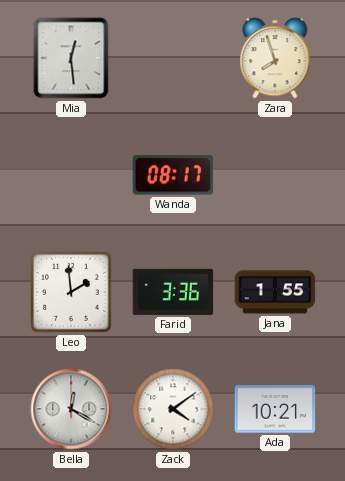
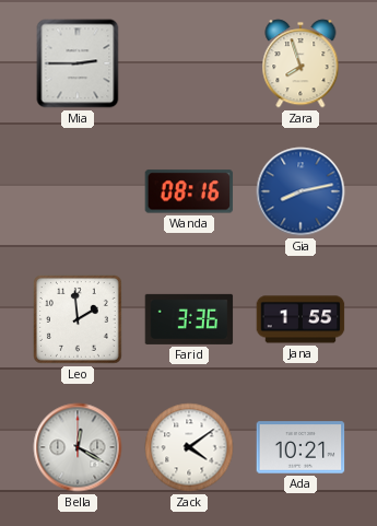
Mia: 12:29 -> 2:45 (78, 63)
Wanda: 08:17 -> 08:16 (189, 191)
Gia: none -> 8:13 (301, 191)
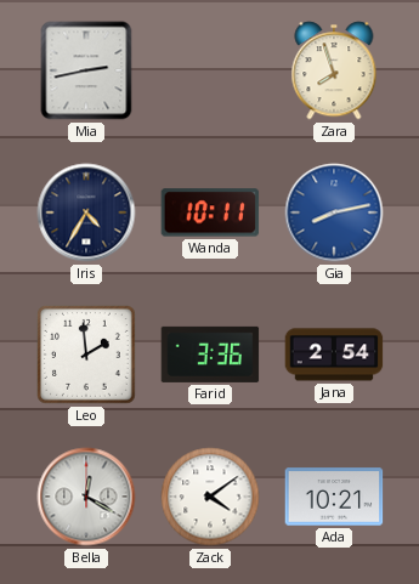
Mia: 2:45 -> 2:43 (86, 70)
Iris: none -> 4:35 (86, 212)
Wanda: 08:16 -> 10:11 (210, 212)
Jana: 1:55 -> 2:54 (334, 355)
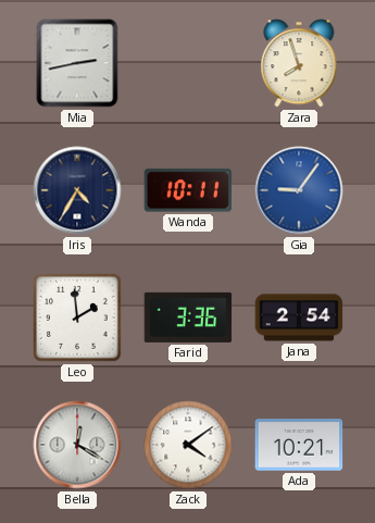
Gia: 8:13 -> 9:06 (299, 190)
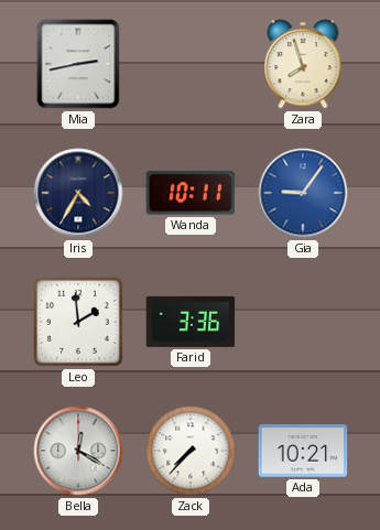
Jana: 2:54 -> none (299, 317)
Zack: 4:09 -> 7:37 (191, 451)
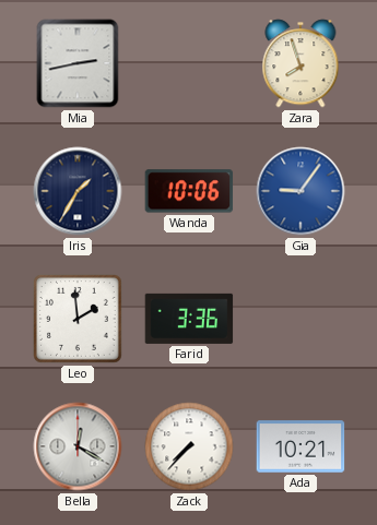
Iris: 4:35 -> 1:35 (78, 191)
Wanda: 10:11 -> 10:06 (189, 191)
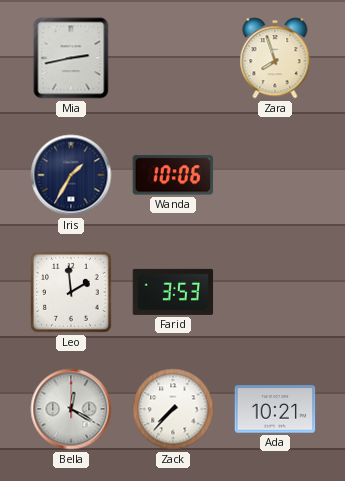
Gia: 9:06 -> none (301, 191)
Farid: 3:36 -> 3:53 (173, 292)
